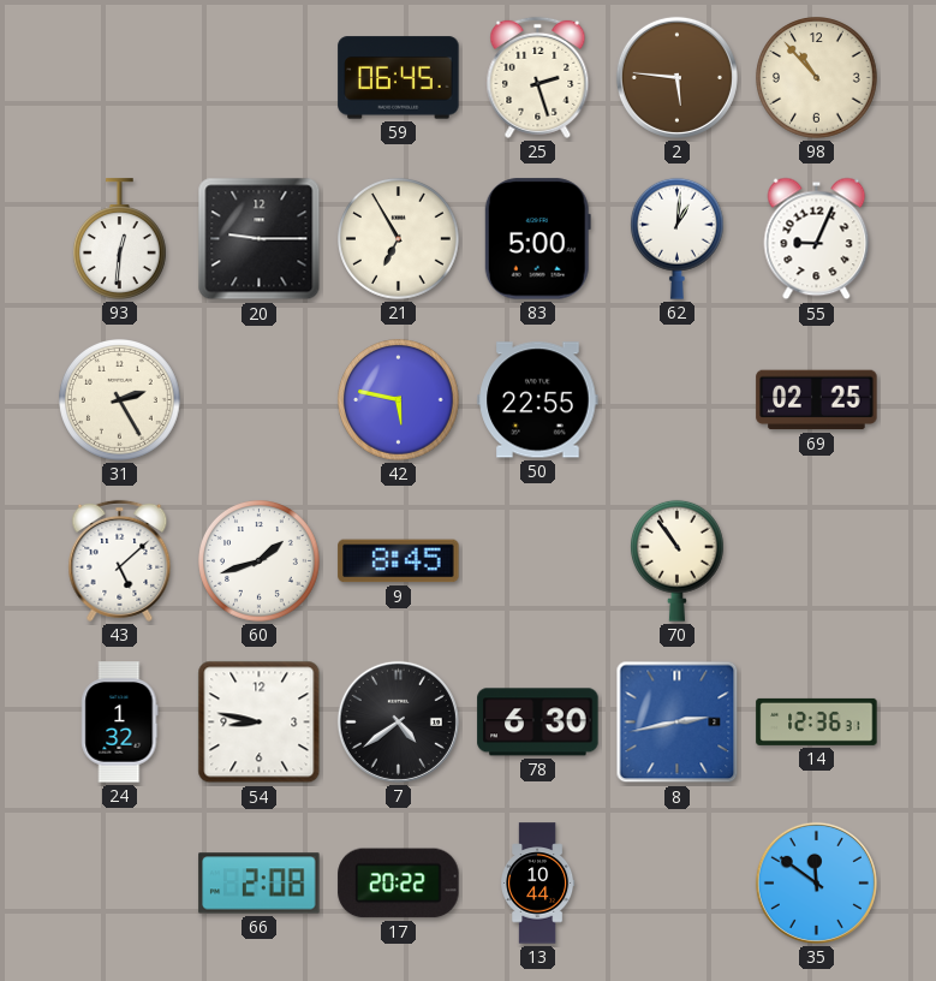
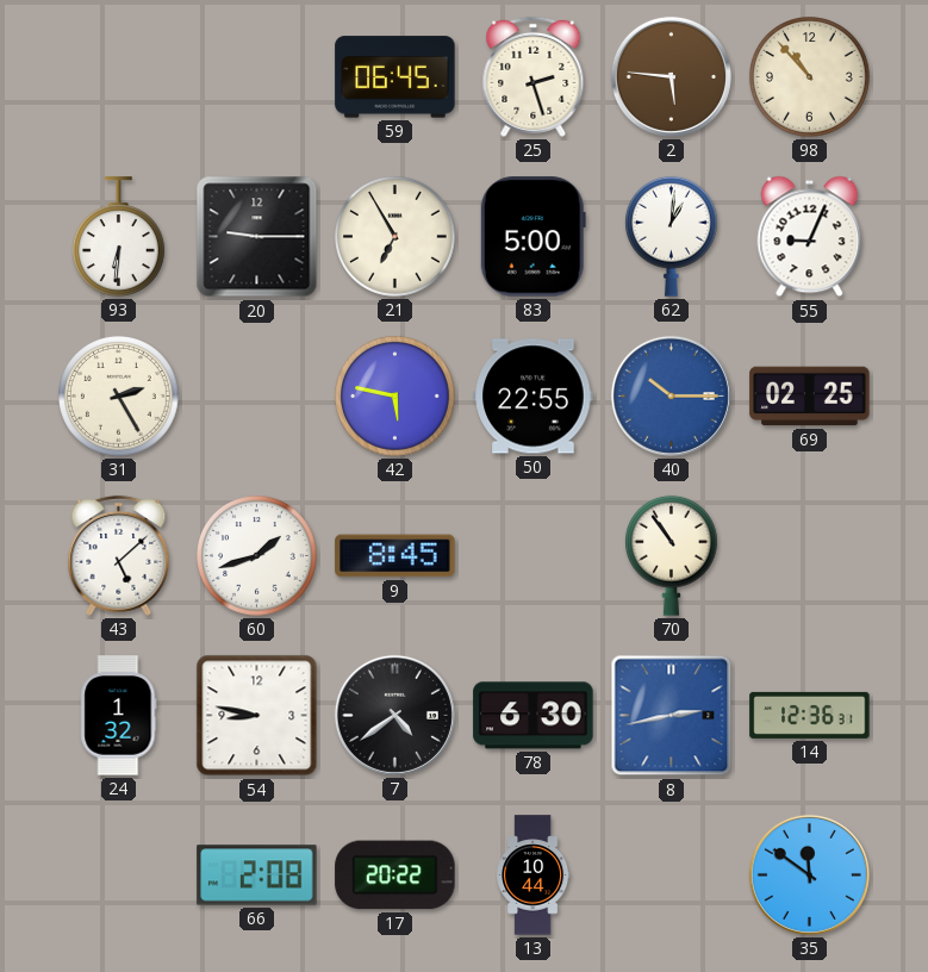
93: 12:31 -> 6:31 (118, 237)
40: none -> 10:15 (671, 395)
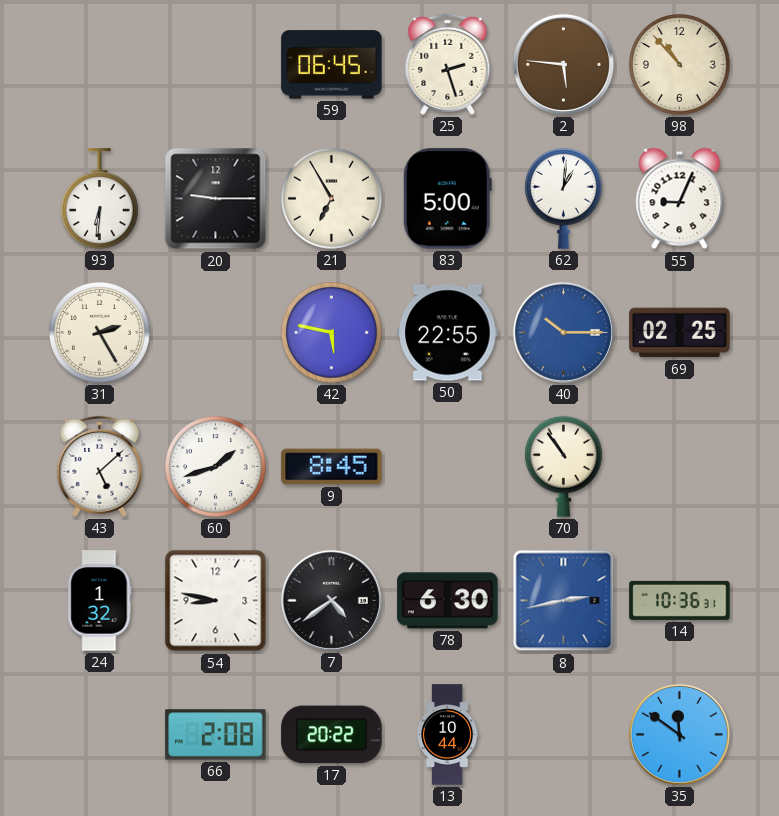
14: 12:36 -> 10:36 (680, 600)
